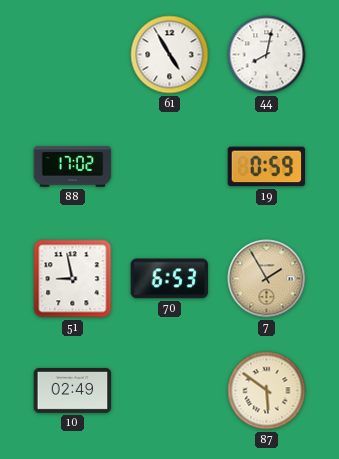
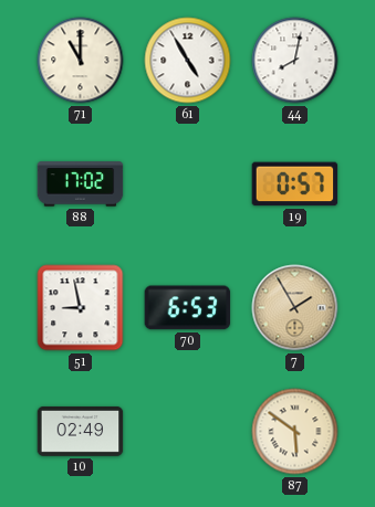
71: none -> 11:00 (81, 61)
19: 0:59 -> 0:57 (295, 184)
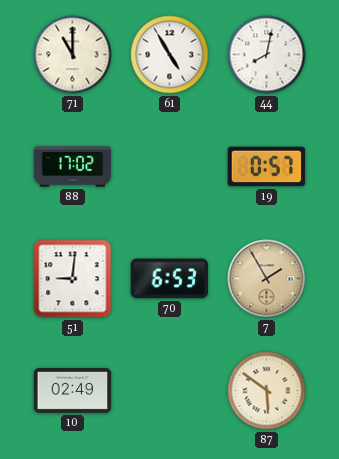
51: 8:58 -> 9:01 (73, 279)
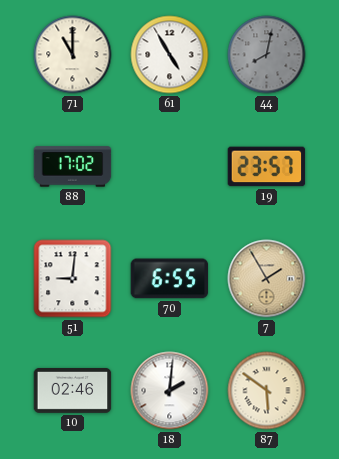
44 dial: white -> grey (267, 55)
19: 0:57 -> 23:57 (267, 167)
70: 6:53 -> 6:55 (170, 279)
10: 02:49 -> 02:46 (73, 390)
18: none -> 2:01 (170, 391)
